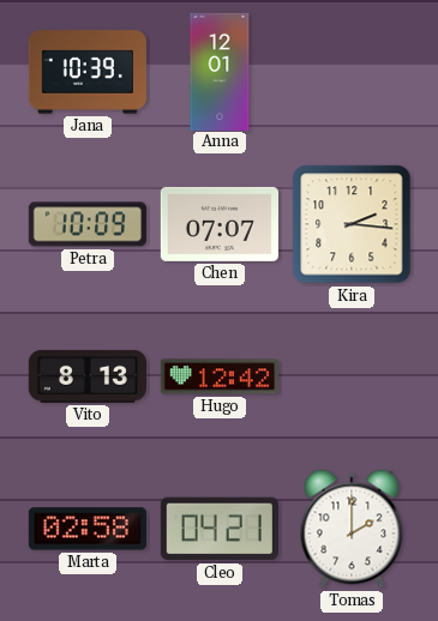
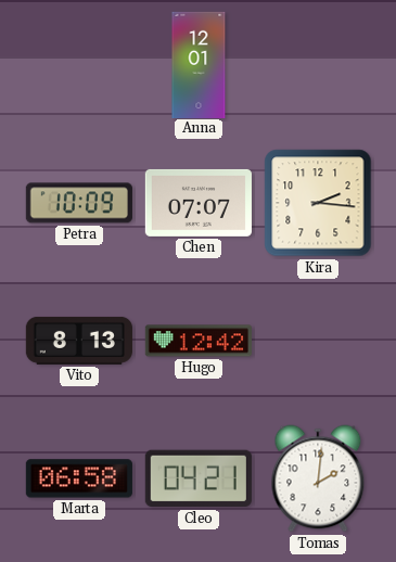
Jana: 10:39 -> none (88, 72)
Marta: 02:58 -> 06:58 (79, 478)
Tomas: 2:00 -> 2:01 (318, 478)
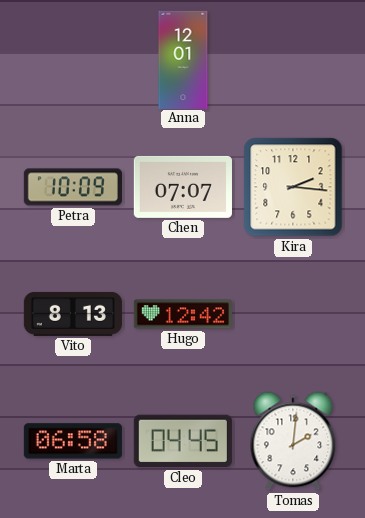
Cleo: 04:21 -> 04:45 (183, 441)
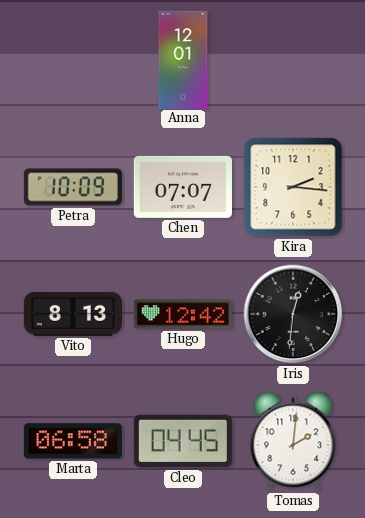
Iris: none -> 12:31 (293, 314)
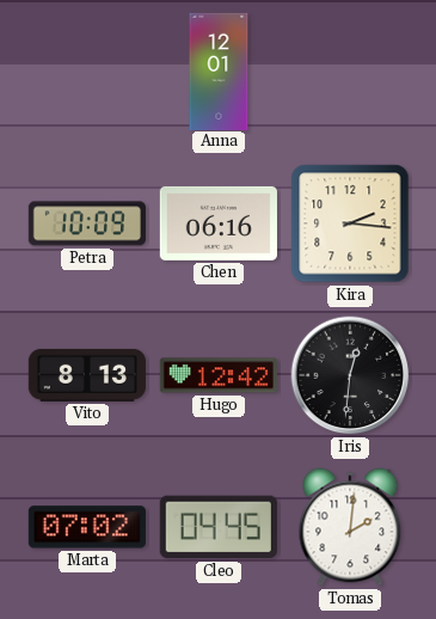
Chen: 07:07 -> 06:16 (219, 223)
Marta: 06:58 -> 07:02 (87, 527)
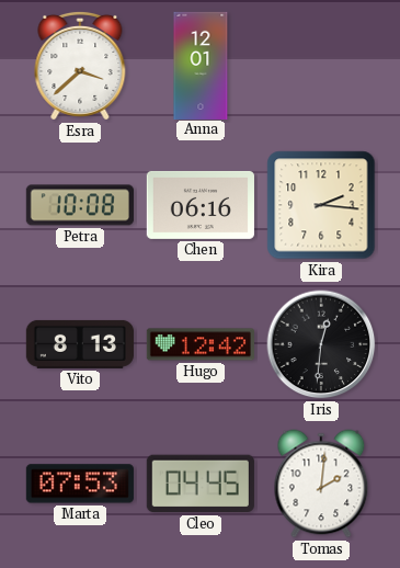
Esra: none -> 3:38 (80, 66)
Petra: 10:09 -> 10:08 (80, 205)
Marta: 07:02 -> 07:53 (80, 484)
